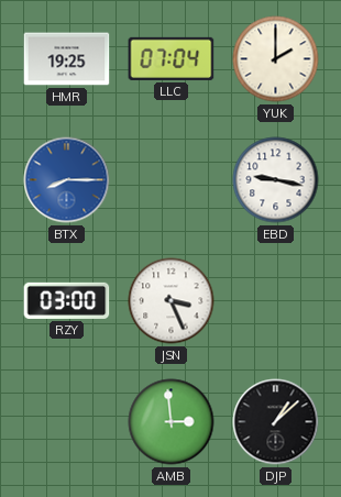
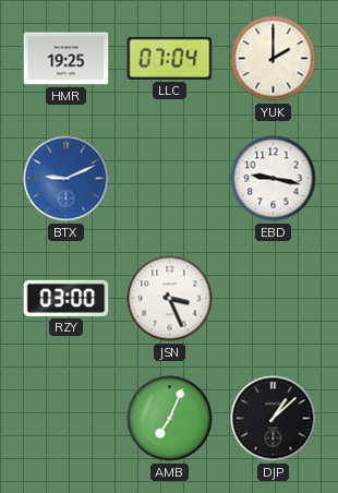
BTX: 8:15 -> 9:11 (67, 179)
AMB: 2:59 -> 7:04 (170, 419)
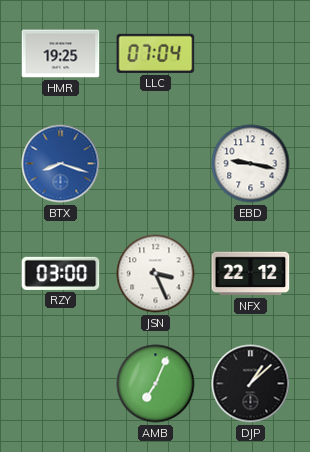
YUK: 2:00 -> none (274, 59)
BTX: 9:11 -> 8:18 (61, 164)
NFX: none -> 22:12 (251, 274)
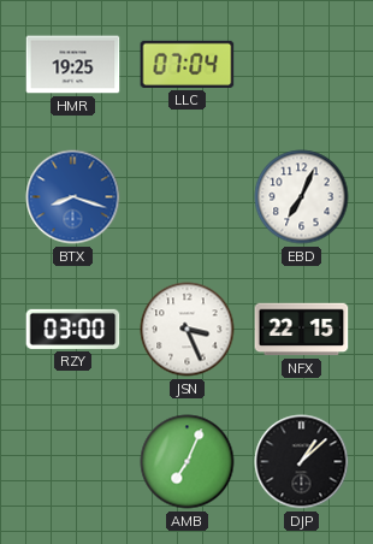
EBD: 9:17 -> 7:04 (302, 197)
NFX: 22:12 -> 22:15 (302, 330)
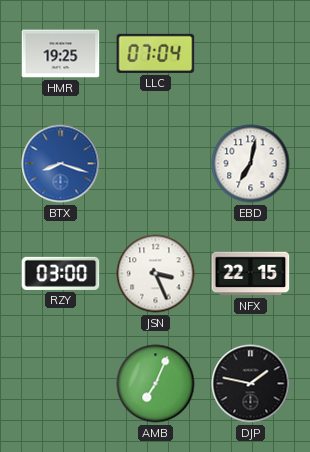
EBD: 7:04 -> 7:02 (251, 164)
DJP: 1:08 -> 1:47 (251, 384)
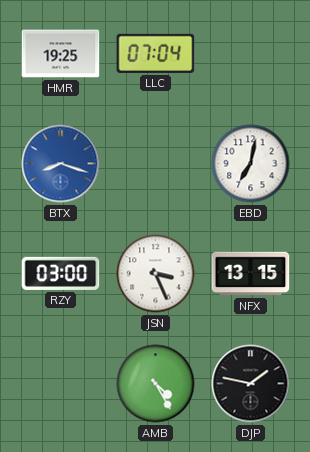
NFX: 22:15 -> 13:15 (251, 274)
AMB: 7:04 -> 4:25 (156, 384)
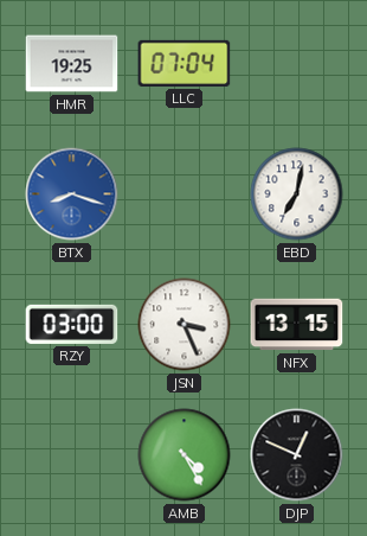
DJP: 1:47 -> 12:49 (297, 455)
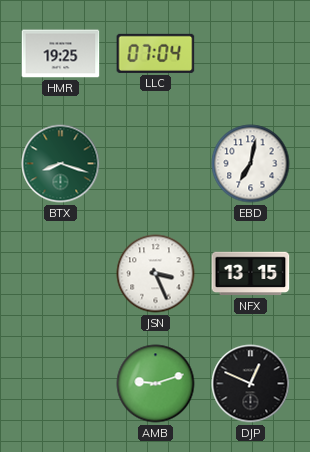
BTX dial: blue -> green (61, 164)
RZY: 03:00 -> none (72, 324)
AMB: 4:25 -> 9:12 (156, 384)
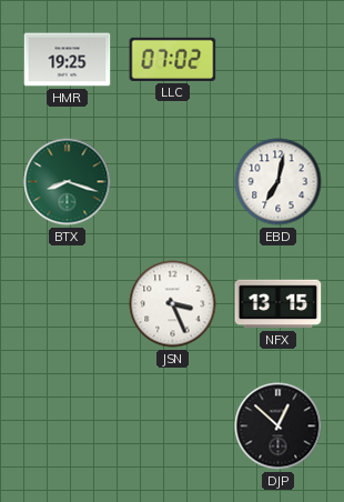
LLC: 07:04 -> 07:02 (173, 59)
AMB: 9:12 -> none (156, 384)
DJP: 12:49 -> 12:52 (279, 426)
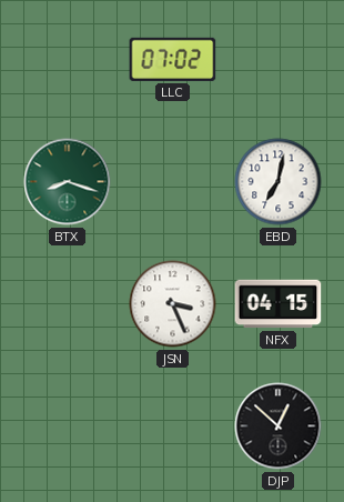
HMR: 19:25 -> none (68, 60)
NFX: 13:15 -> 04:15 (279, 304)
